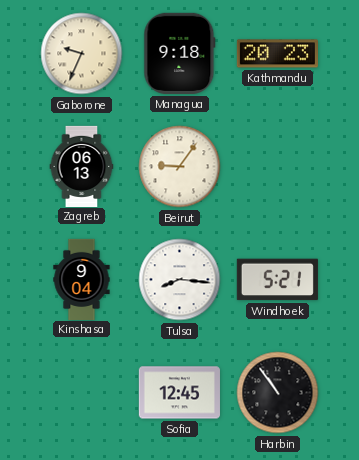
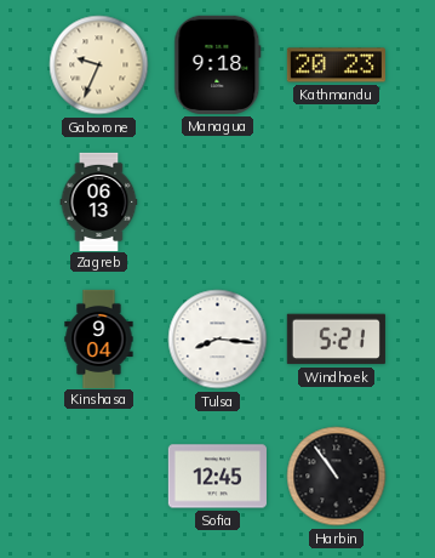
Beirut: 9:06 -> none (180, 167)
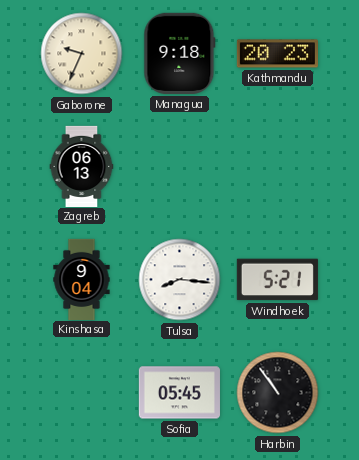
Sofia: 12:45 -> 05:45 (179, 393)
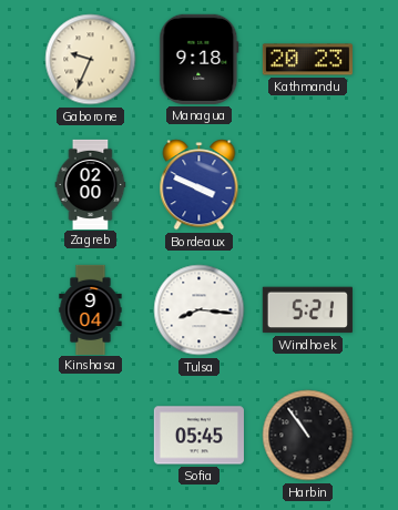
Zagreb: 06:13 -> 02:00 (91, 184)
Bordeaux: none -> 3:49 (200, 185)
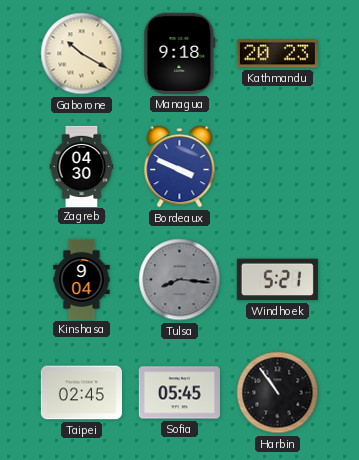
Gaborone: 9:34 -> 10:20 (82, 54)
Zagreb: 02:00 -> 04:30 (82, 166)
Tulsa dial: white -> grey (180, 280)
Taipei: none -> 02:45 (81, 393)
